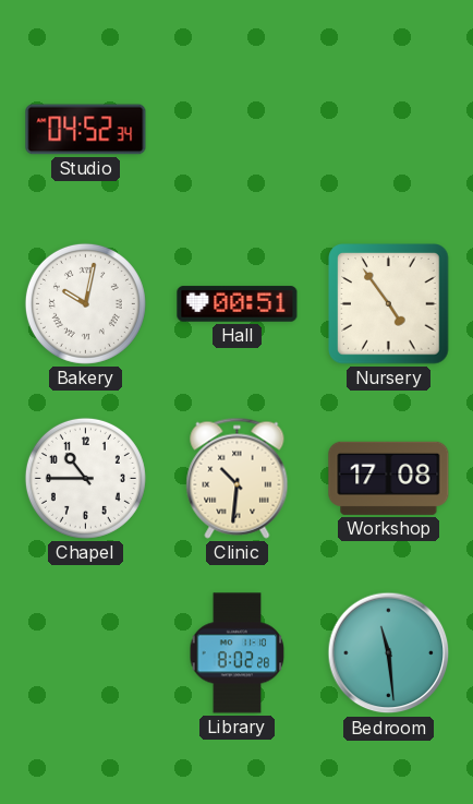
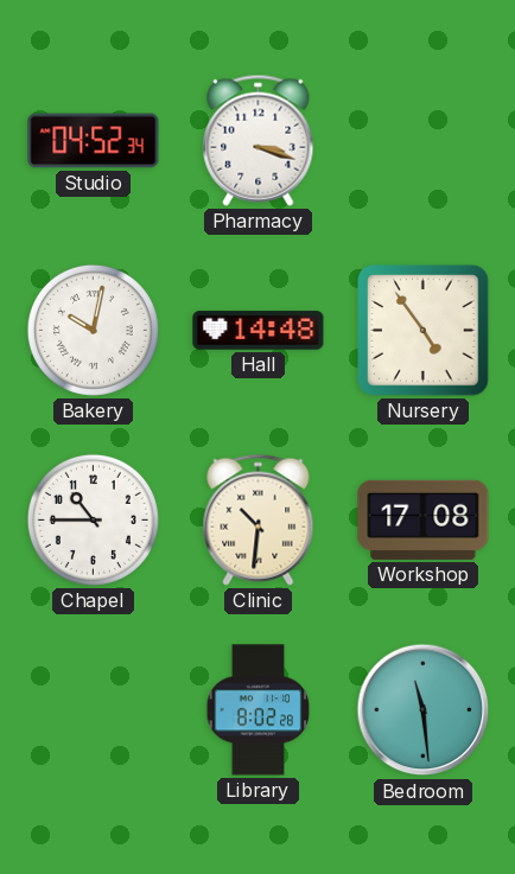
Pharmacy: none -> 3:18 (259, 140)
Hall: 00:51 -> 14:48 (259, 331)
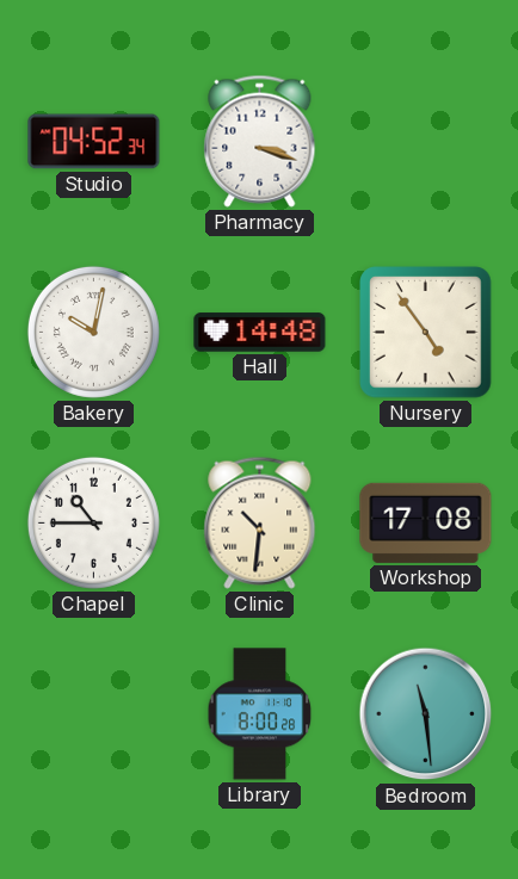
Library: 8:02 -> 8:00 (260, 714)
